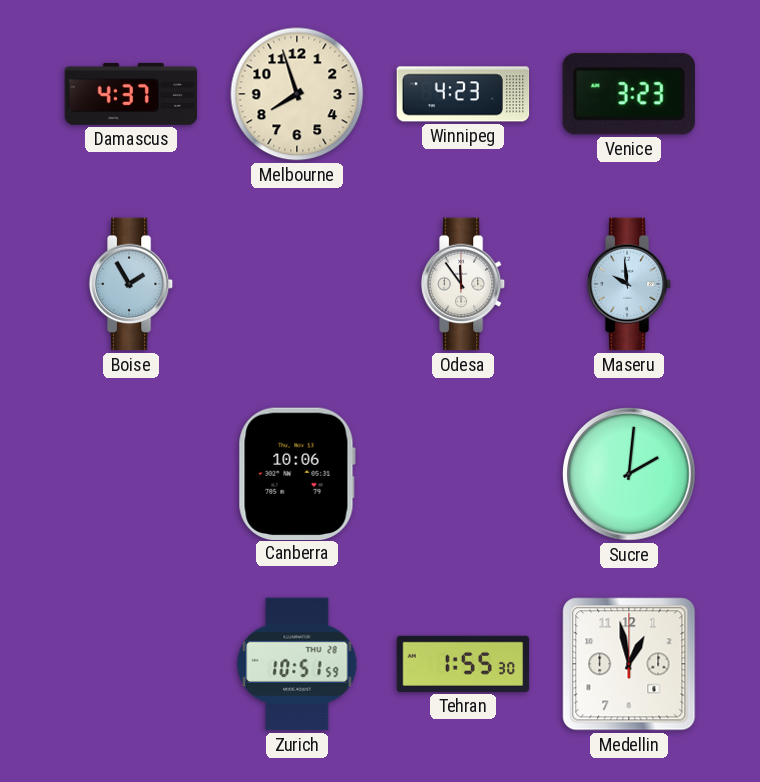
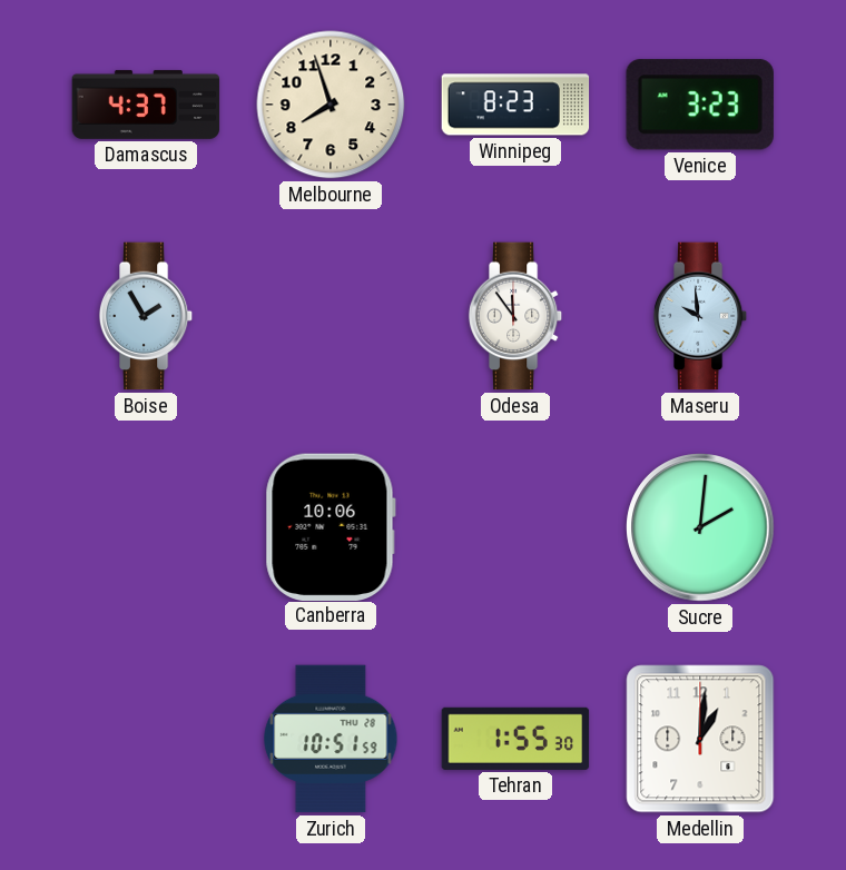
Winnipeg: 4:23 -> 8:23 (515, 105)
Medellin: 12:58 -> 1:01 (700, 739)
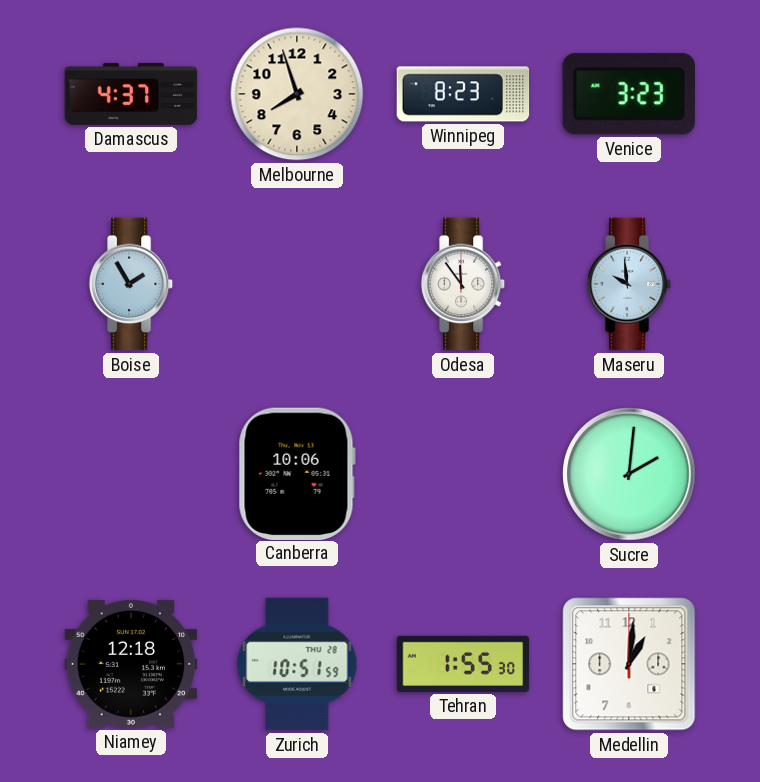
Niamey: none -> 12:18 (131, 664)
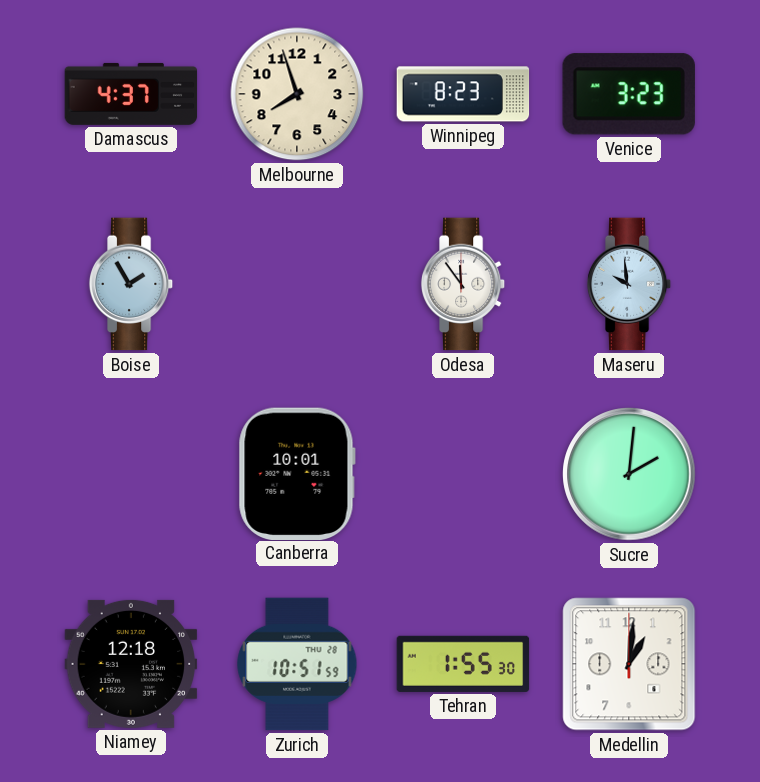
Canberra: 10:06 -> 10:01 (297, 473)
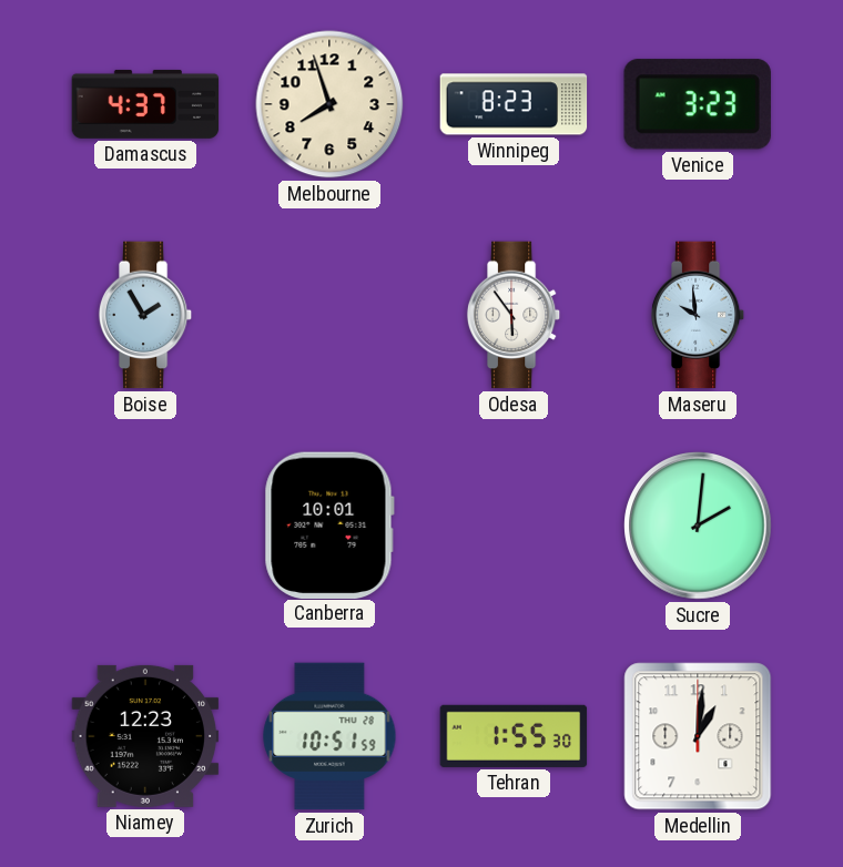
Odesa: 11:54 -> 5:54 (514, 315)
Niamey: 12:18 -> 12:23 (145, 736)
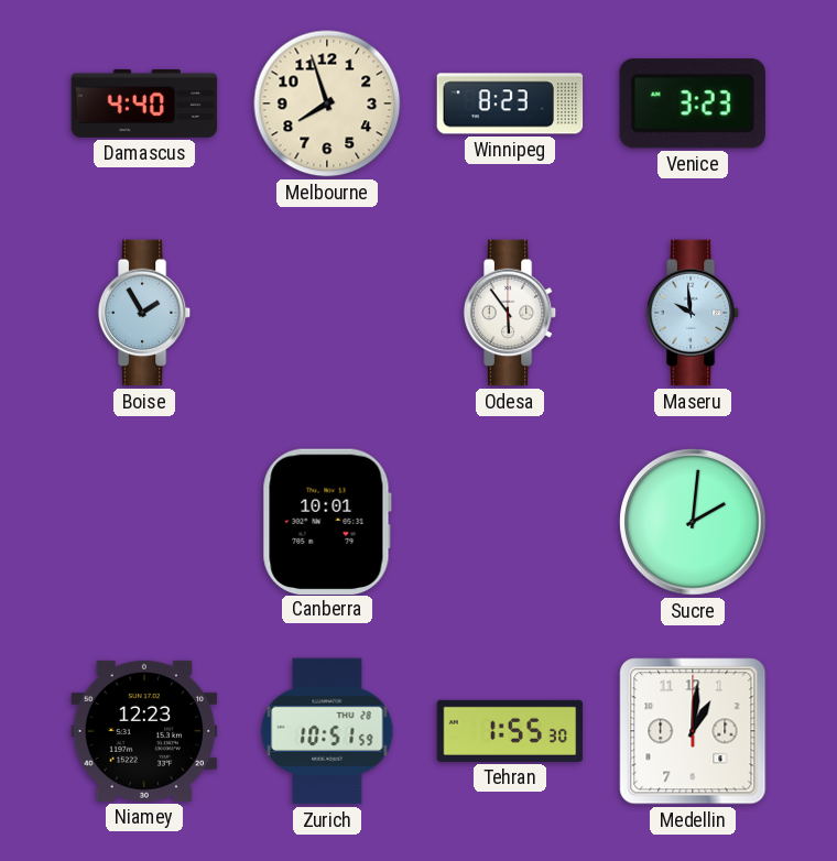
Damascus: 4:37 -> 4:40 (144, 103)
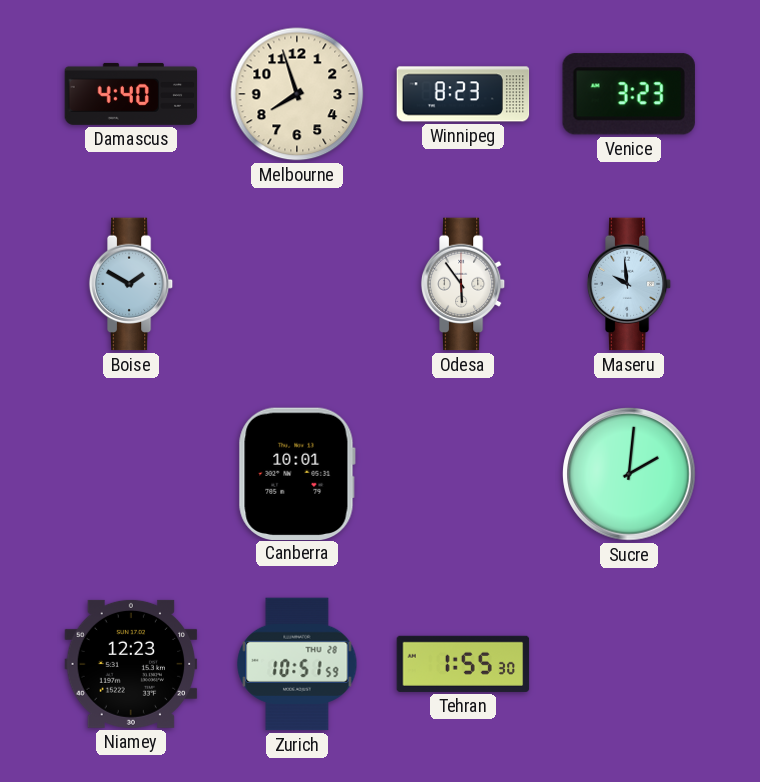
Boise: 1:55 -> 1:50 (131, 284)
Medellin: 1:01 -> none (693, 731)
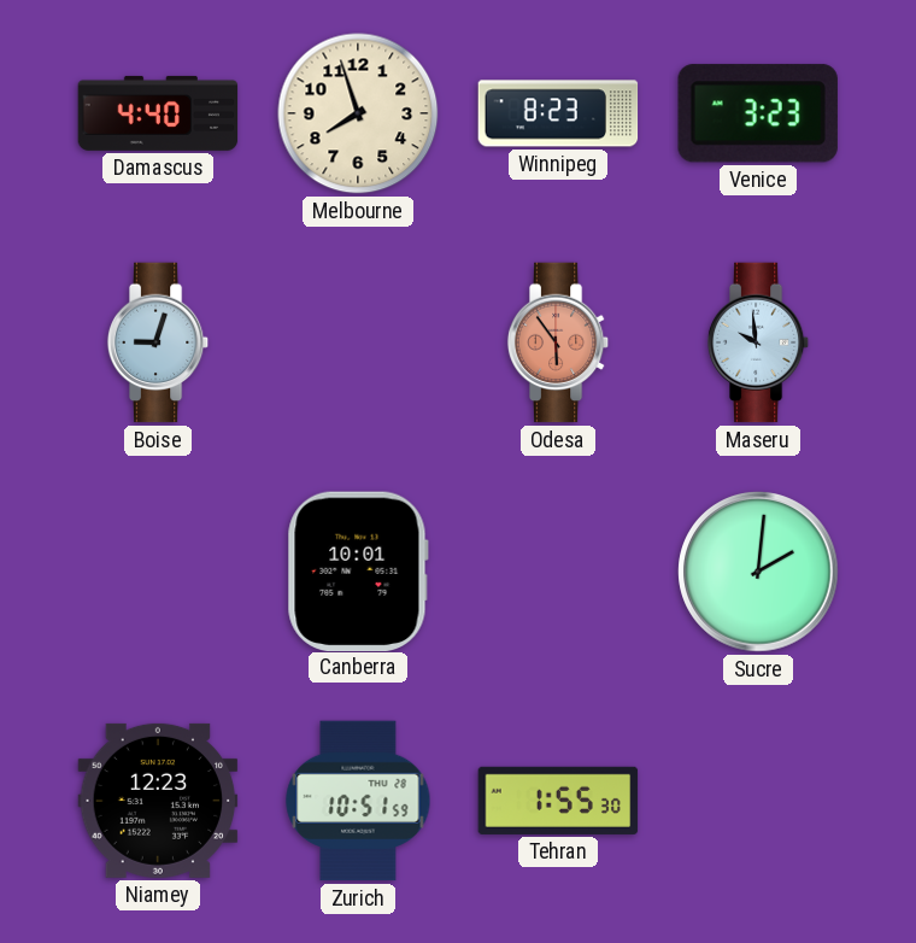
Boise: 1:50 -> 9:03 (158, 342)
Odesa dial: white -> salmon (558, 342)
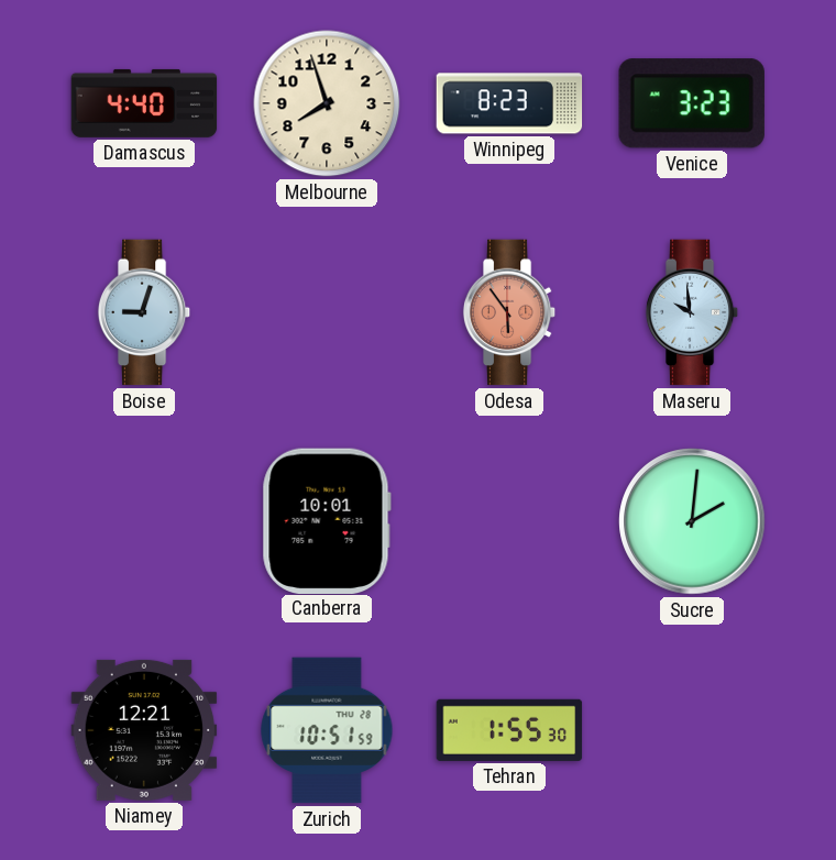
Niamey: 12:23 -> 12:21 (144, 730)
